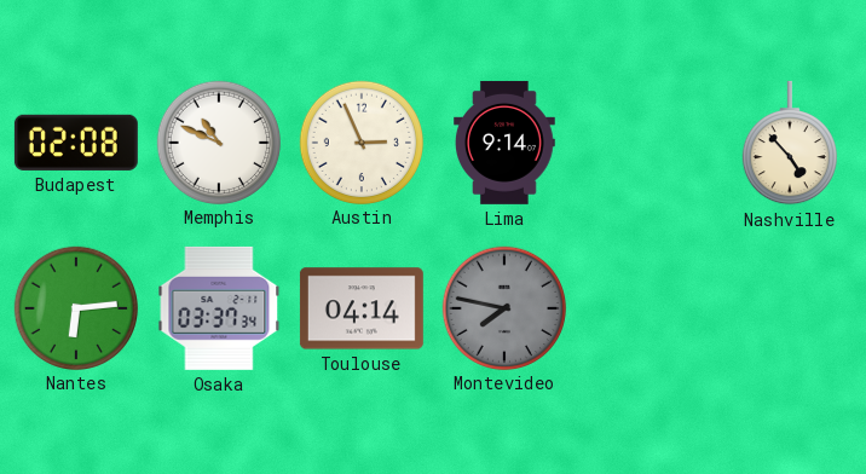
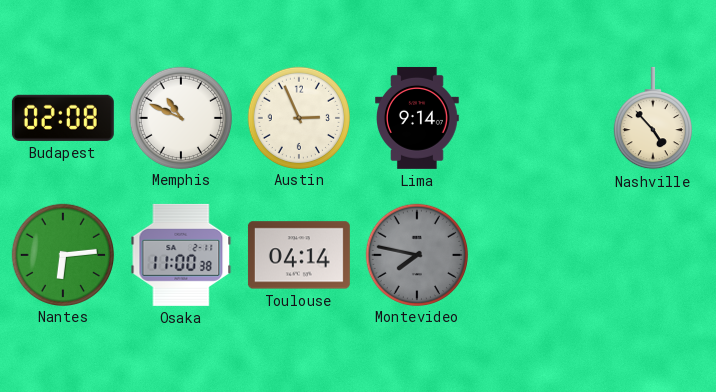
Osaka: 03:37 -> 11:00 (181, 255)
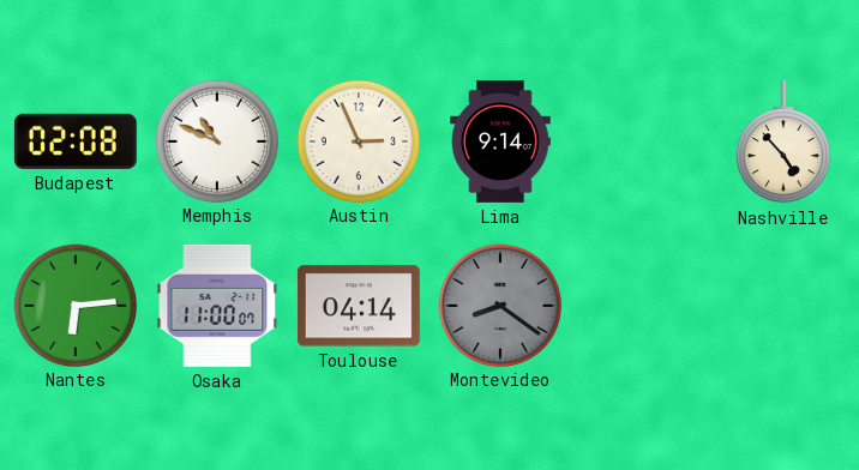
Osaka: 11:00:38 -> 11:00:07 (217, 306)
Montevideo: 7:47 -> 8:21 (499, 305)
